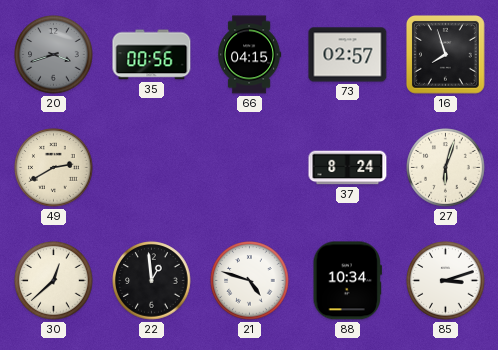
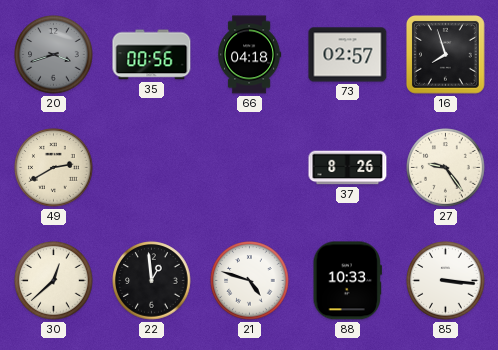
66: 04:15 -> 04:18 (249, 55)
37: 8:24 -> 8:26 (348, 168)
27: 6:03 -> 9:24 (446, 168)
88: 10:34 -> 10:33 (347, 281)
85: 3:12 -> 3:16 (446, 281)
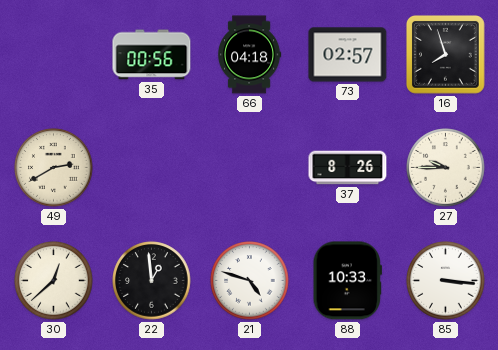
20: 3:42 -> none (54, 55)
27: 9:24 -> 9:45 (446, 168)
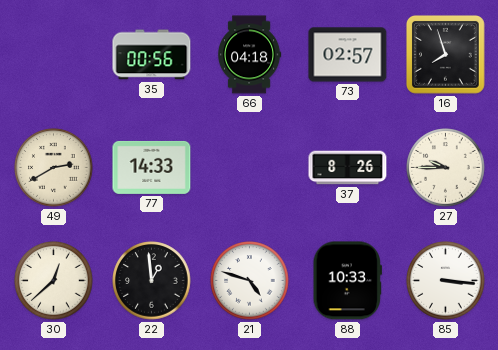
77: none -> 14:33 (152, 167)
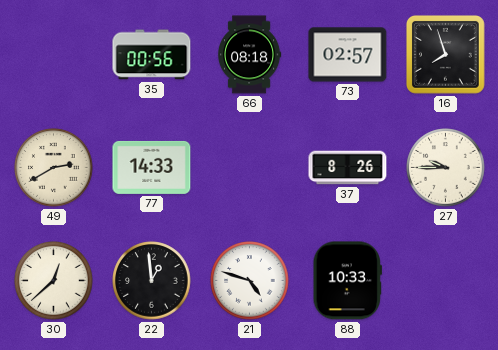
66: 04:18 -> 08:18 (249, 55)
85: 3:16 -> none (446, 281)
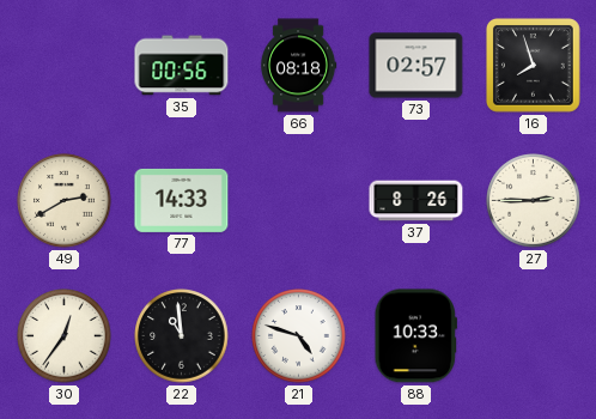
27: 9:45 -> 2:45 (534, 201)
30: 12:38 -> 12:36 (65, 336)
22: 12:59 -> 10:59 (182, 336)
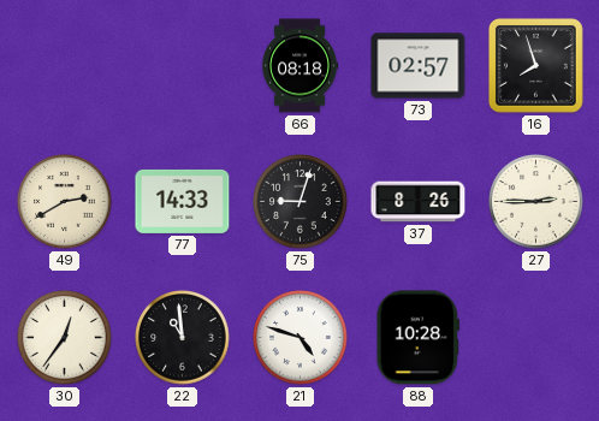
35: 00:56 -> none (182, 66)
75: none -> 9:03 (301, 202)
88: 10:33 -> 10:28 (417, 338)
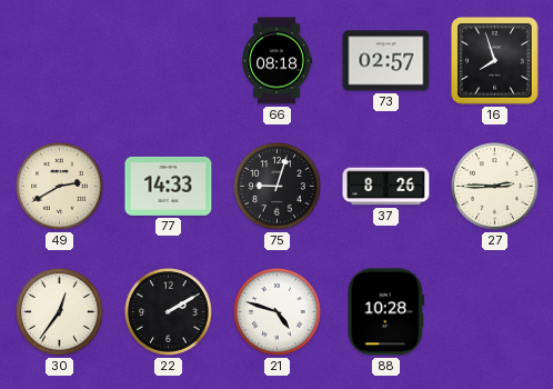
22: 10:59 -> 2:10 (169, 312)
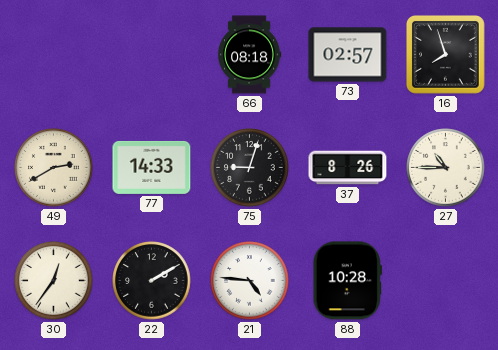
27: 2:45 -> 10:45 (446, 168)
21: 4:48 -> 4:46 (250, 281)
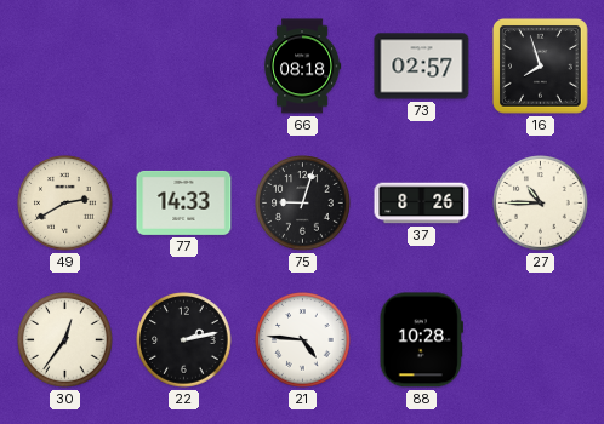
22: 2:10 -> 2:13 (184, 340)
